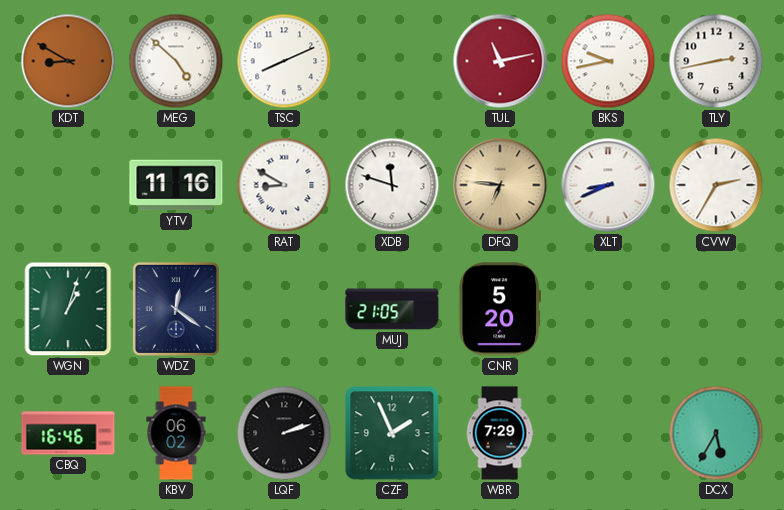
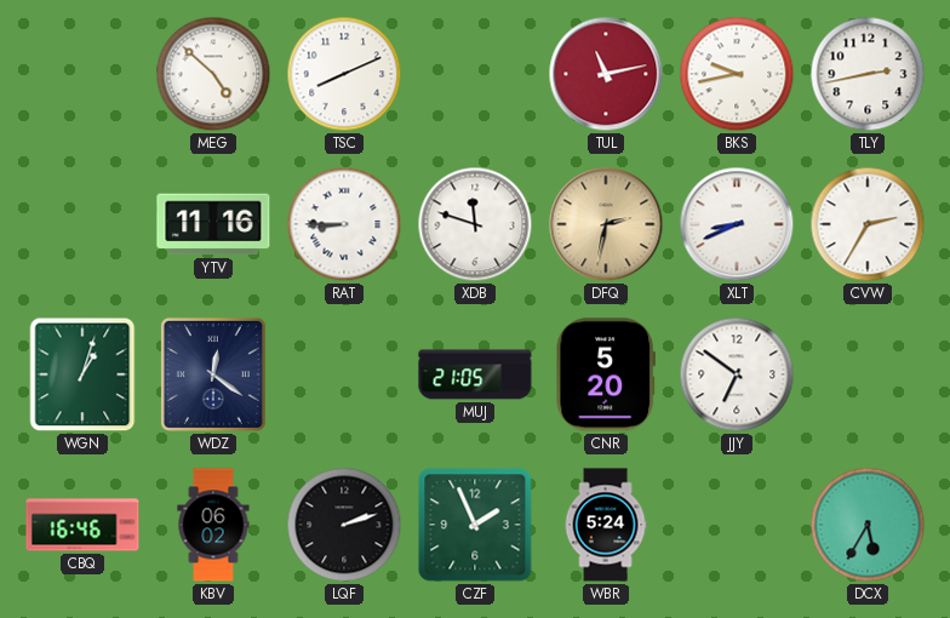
KDT: 8:50 -> none (68, 61)
RAT: 8:50 -> 8:45 (344, 224)
DFQ: 6:46 -> 2:32 (606, 224)
JJY: none -> 6:51 (737, 374)
WBR: 7:29 -> 5:24 (606, 525)
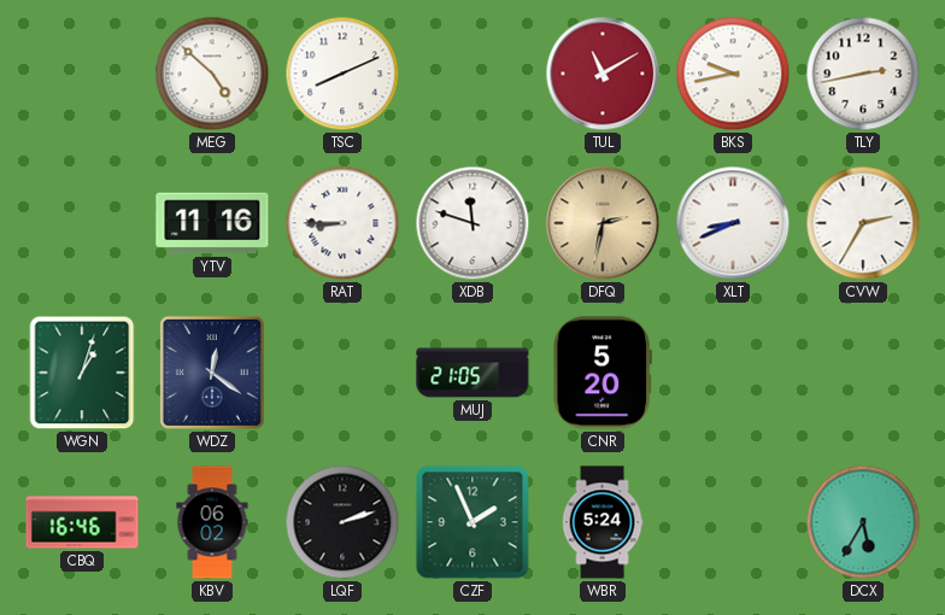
TUL: 11:13 -> 11:10 (603, 74)
JJY: 6:51 -> none (737, 374)
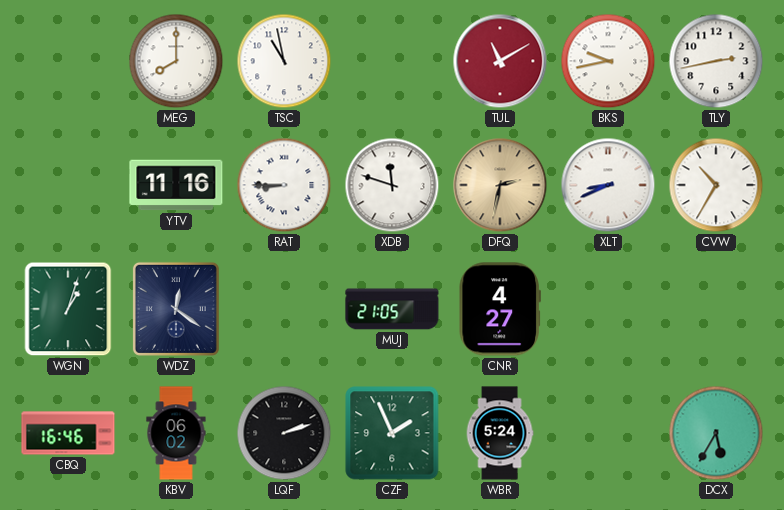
MEG: 4:52 -> 8:00 (176, 61)
TSC: 8:11 -> 10:58 (284, 61)
CVW: 2:35 -> 10:35 (716, 185)
CNR: 5:20 -> 4:27 (500, 309)
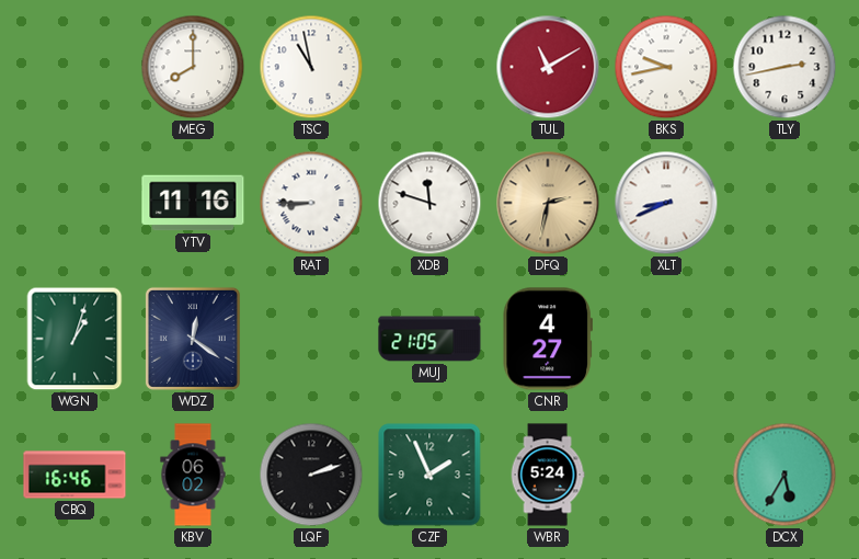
CVW: 10:35 -> none (716, 185)
